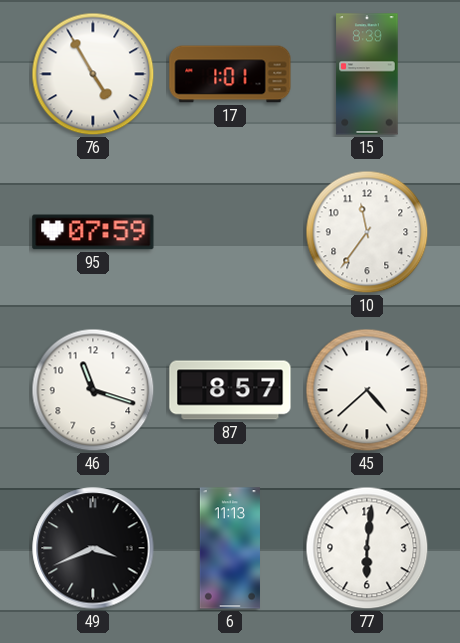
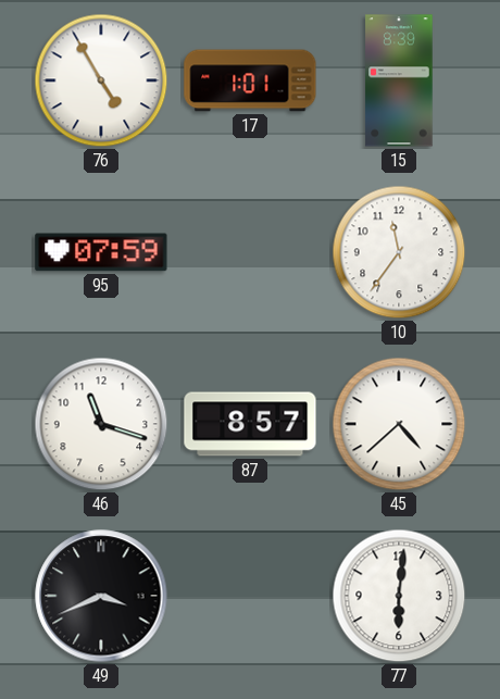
6: 11:13 -> none (230, 548)
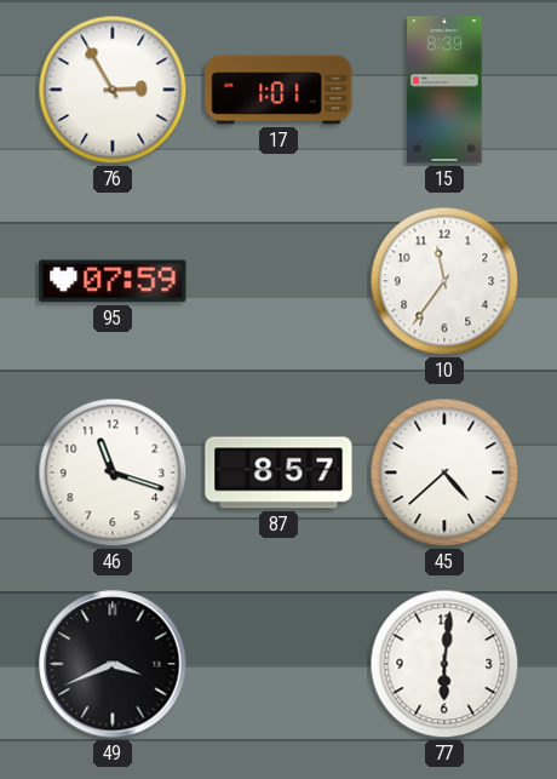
76: 4:55 -> 2:55 (113, 90)
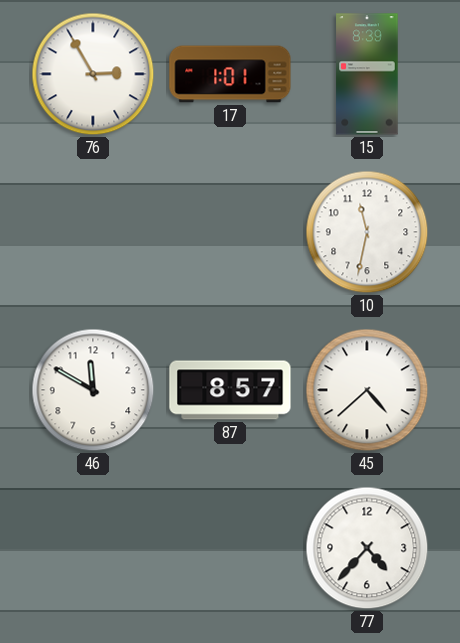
95: 07:59 -> none (113, 281)
10: 11:36 -> 11:32 (367, 232)
46: 11:18 -> 11:50 (93, 390)
49: 3:41 -> none (113, 664)
77: 6:01 -> 4:37 (367, 548)
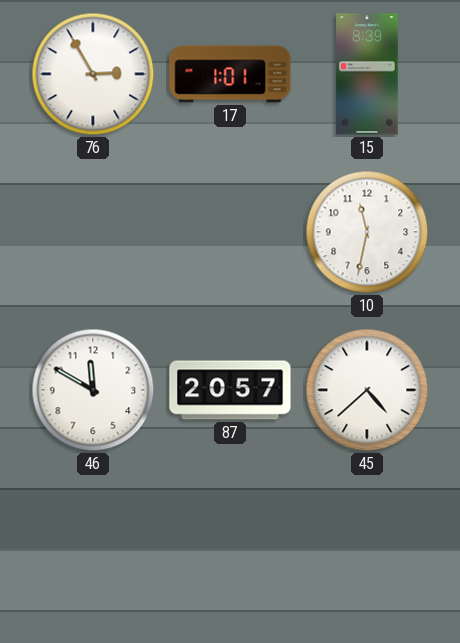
87: 8:57 -> 20:57 (230, 390)
77: 4:37 -> none (367, 548)
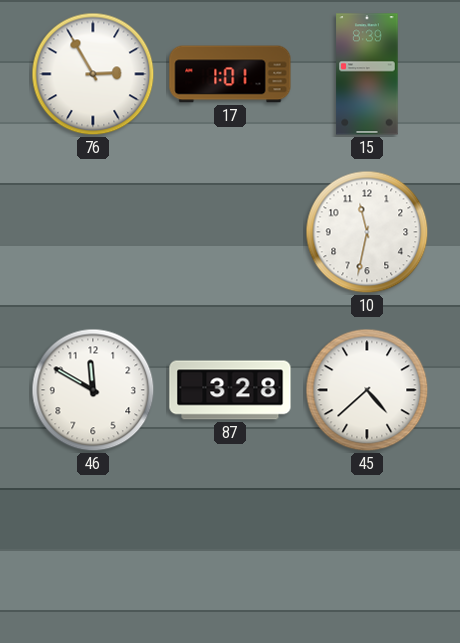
87: 20:57 -> 3:28 (230, 390)
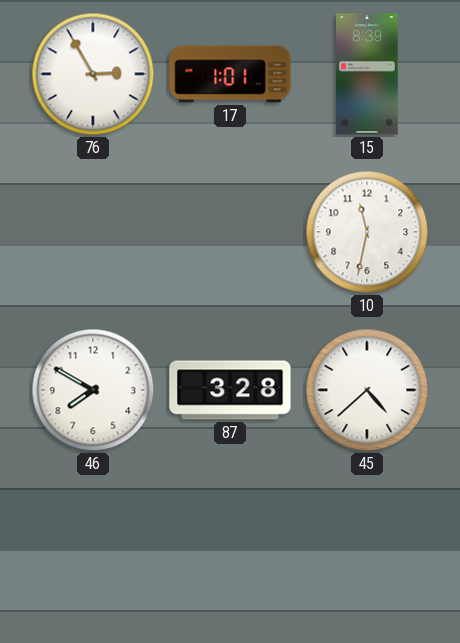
46: 11:50 -> 7:50 (93, 390)
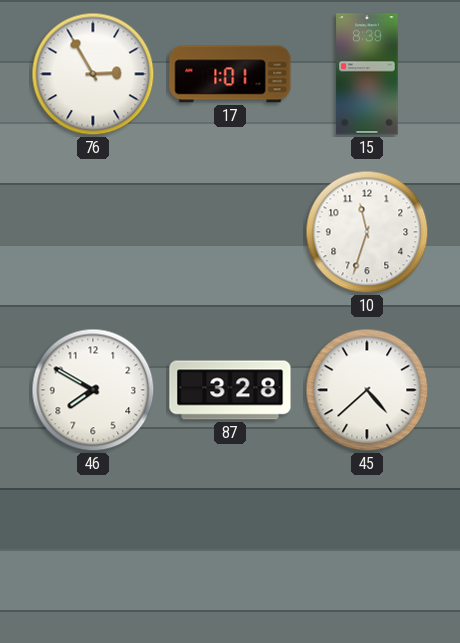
10: 11:32 -> 11:33 (367, 232)
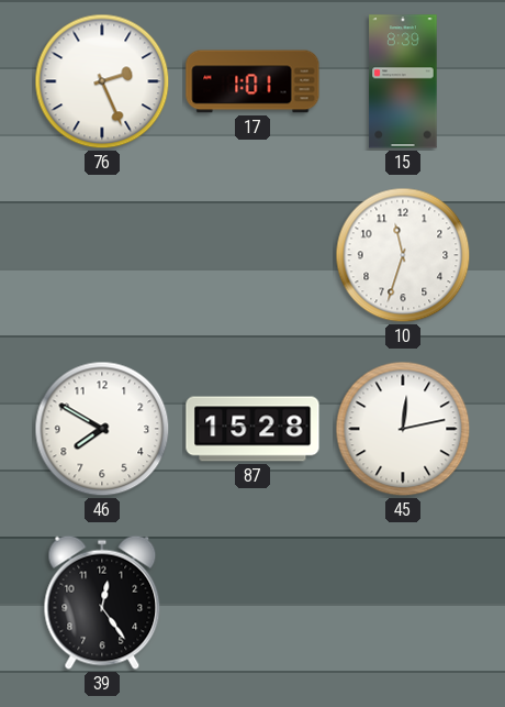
76: 2:55 -> 2:26 (102, 81)
87: 3:28 -> 15:28 (252, 429)
45: 4:38 -> 12:13 (403, 429)
39: none -> 12:24 (102, 603)
